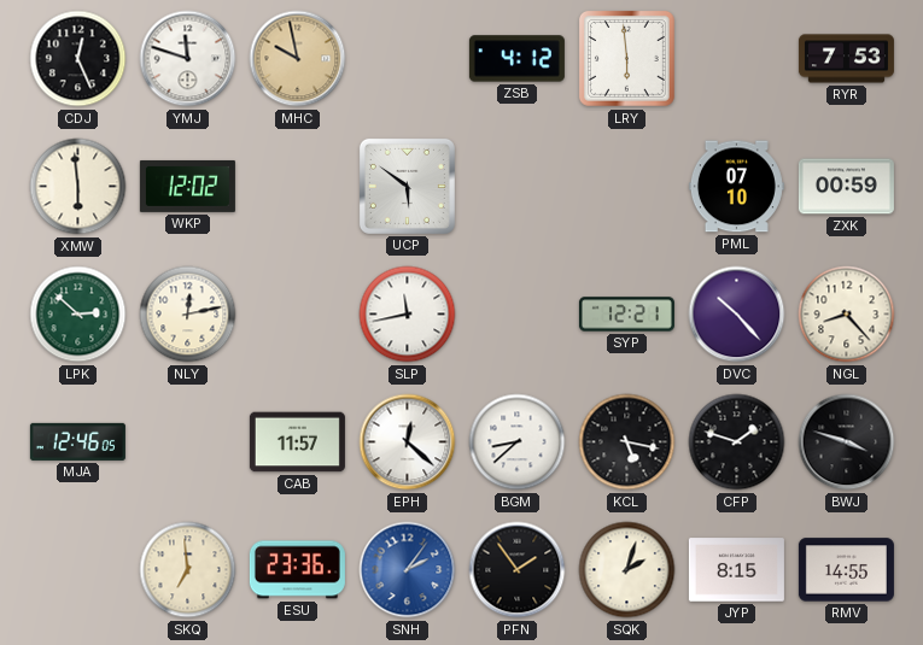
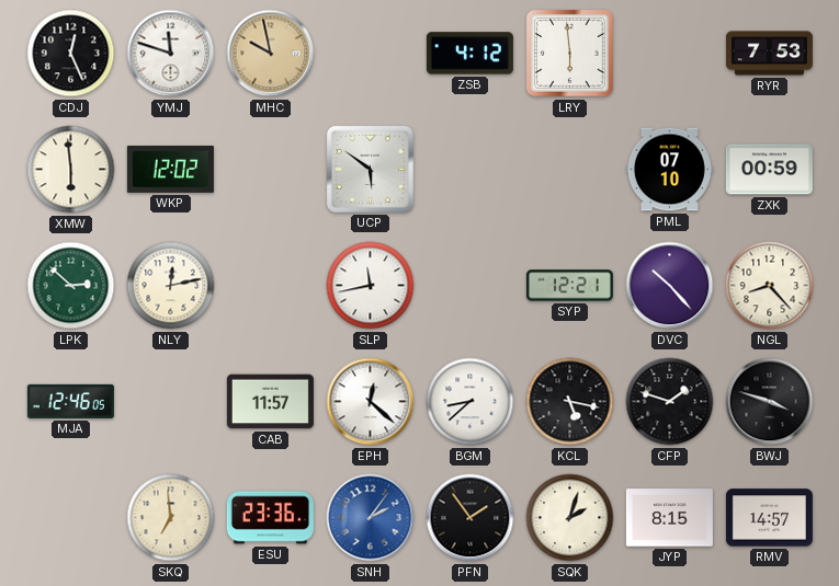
RMV: 14:55 -> 14:57 (769, 518)
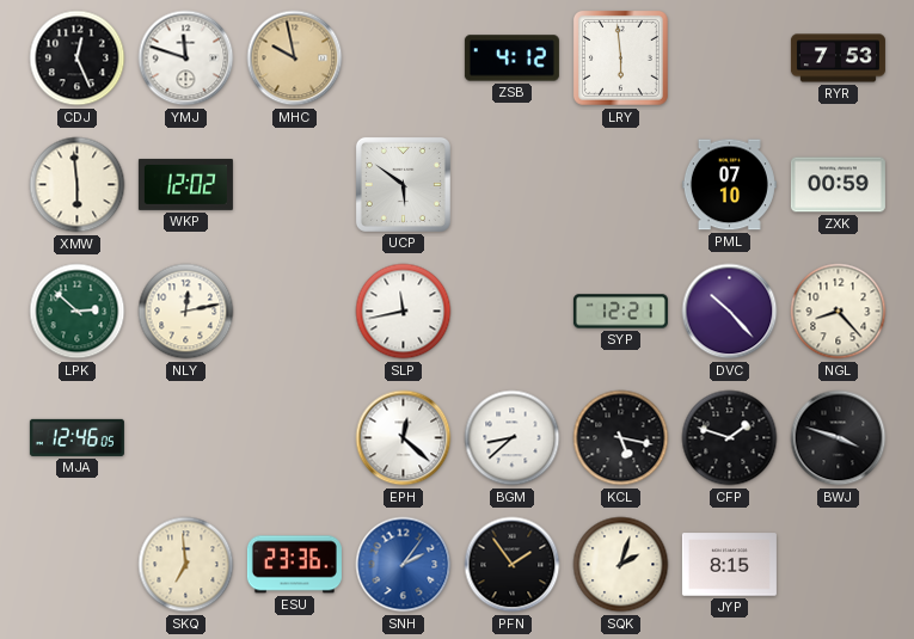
CAB: 11:57 -> none (270, 402)
RMV: 14:57 -> none (769, 518)
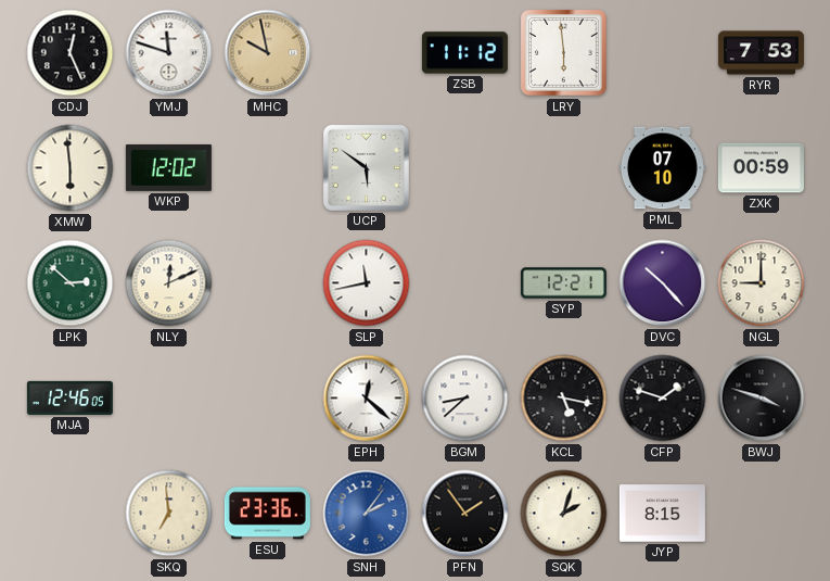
ZSB: 4:12 -> 11:12 (464, 53)
NLY: 12:13 -> 12:11 (169, 283)
NGL: 8:23 -> 9:00 (762, 283)
